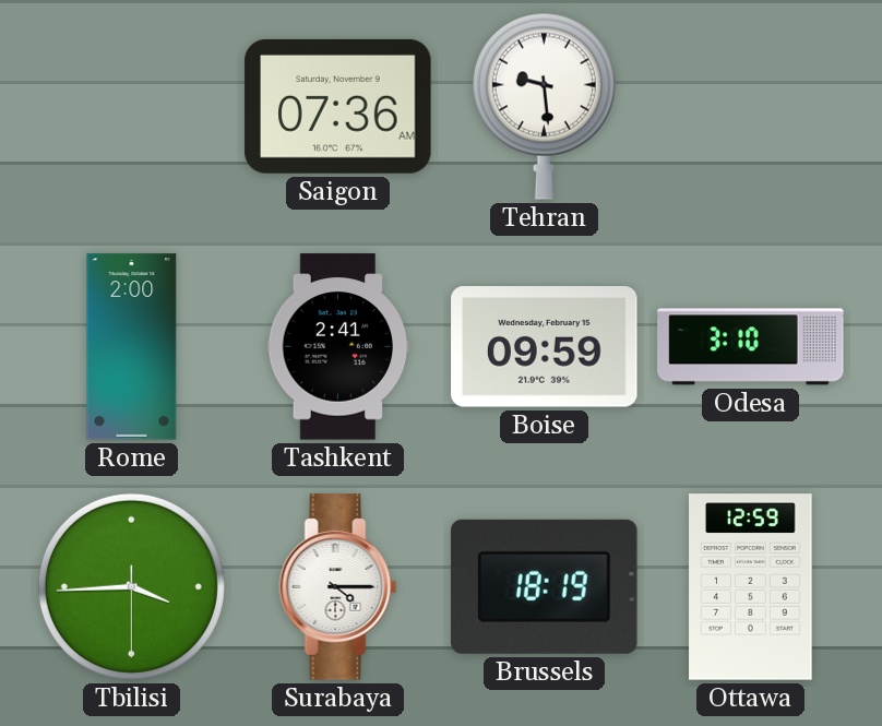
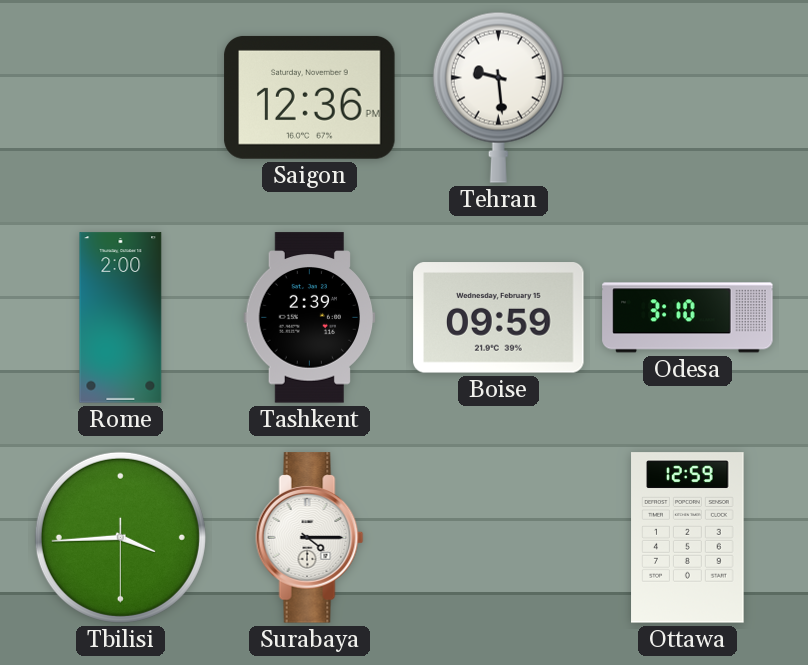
Saigon: 07:36 -> 12:36 (310, 97)
Tashkent: 2:41 -> 2:39 (310, 318)
Brussels: 18:19 -> none (545, 586)
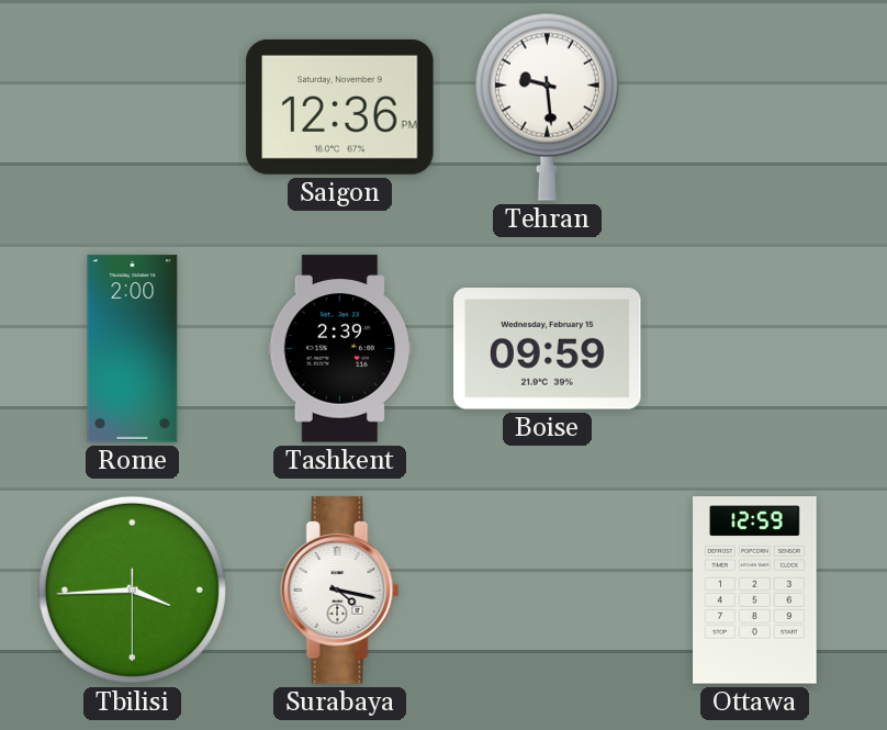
Odesa: 3:10 -> none (688, 318)
Surabaya: 4:15 -> 4:17 (340, 591)
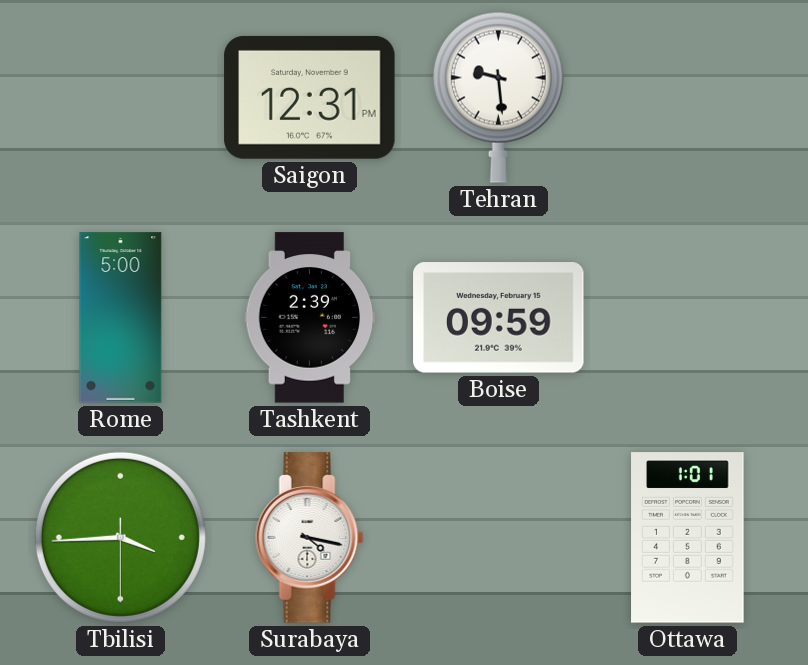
Saigon: 12:36 -> 12:31 (310, 97)
Rome: 2:00 -> 5:00 (121, 318)
Ottawa: 12:59 -> 1:01 (688, 538)
